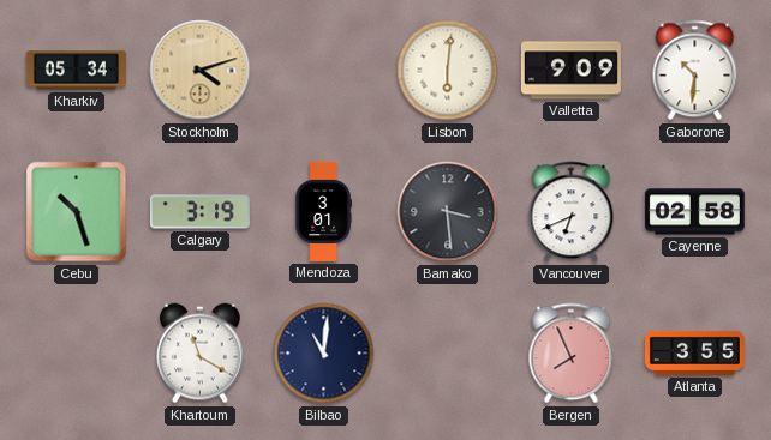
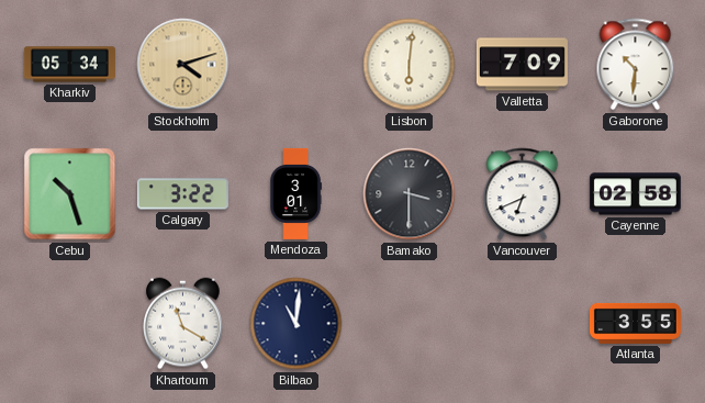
Valletta: 9:09 -> 7:09 (522, 65)
Calgary: 3:19 -> 3:22 (182, 194)
Bamako: 3:29 -> 3:30 (410, 194)
Bergen: 7:56 -> none (572, 354)
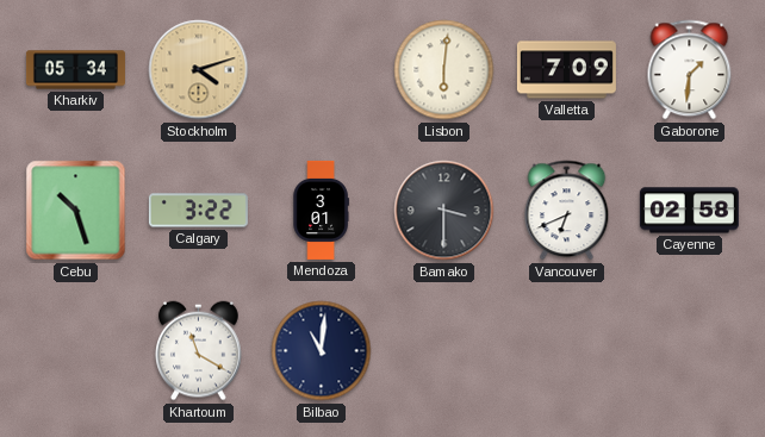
Gaborone: 10:31 -> 1:31 (690, 70)
Atlanta: 3:55 -> none (635, 323)
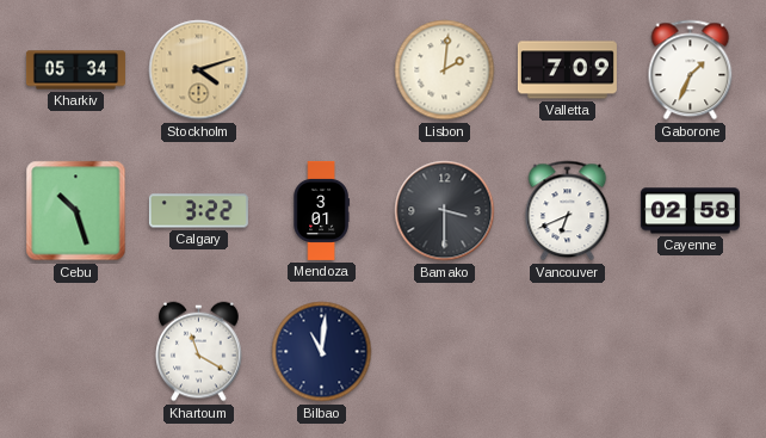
Lisbon: 6:01 -> 2:01 (445, 70)
Gaborone: 1:31 -> 1:34 (691, 70)
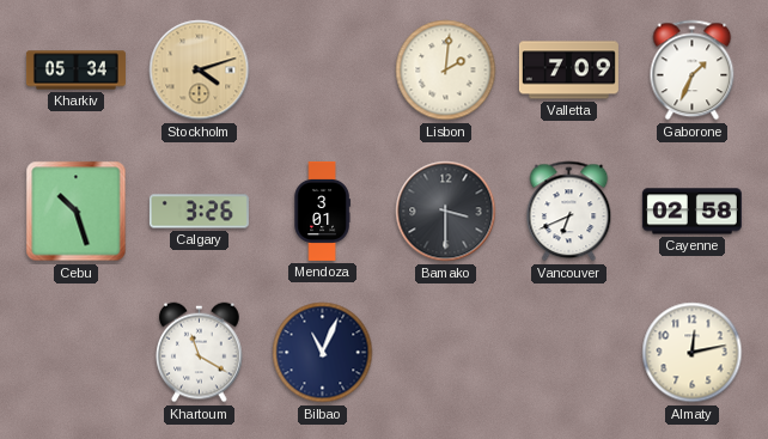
Calgary: 3:22 -> 3:26 (199, 212)
Bilbao: 11:01 -> 11:04 (323, 353)
Almaty: none -> 12:13 (693, 353)
